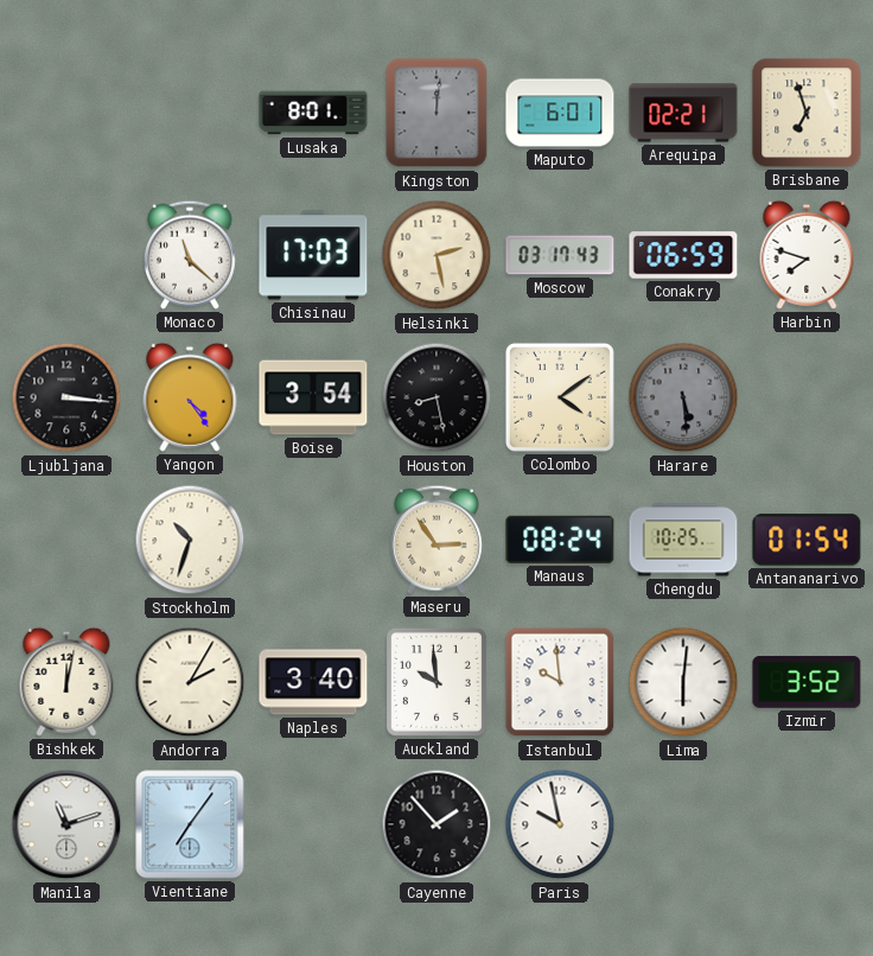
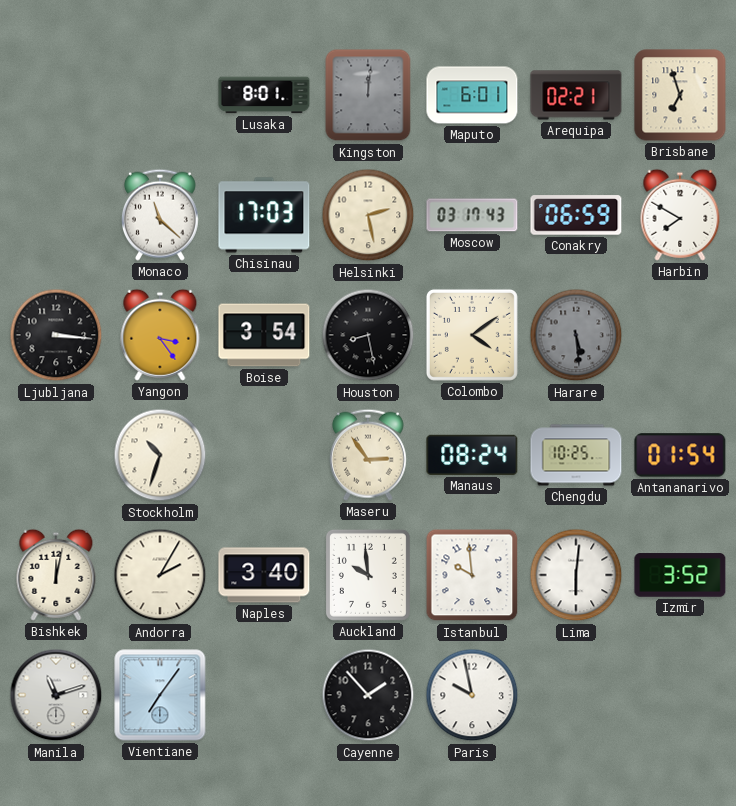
Harbin: 7:48 -> 7:50 (680, 215)
Yangon: 4:24 -> 3:24 (160, 335)
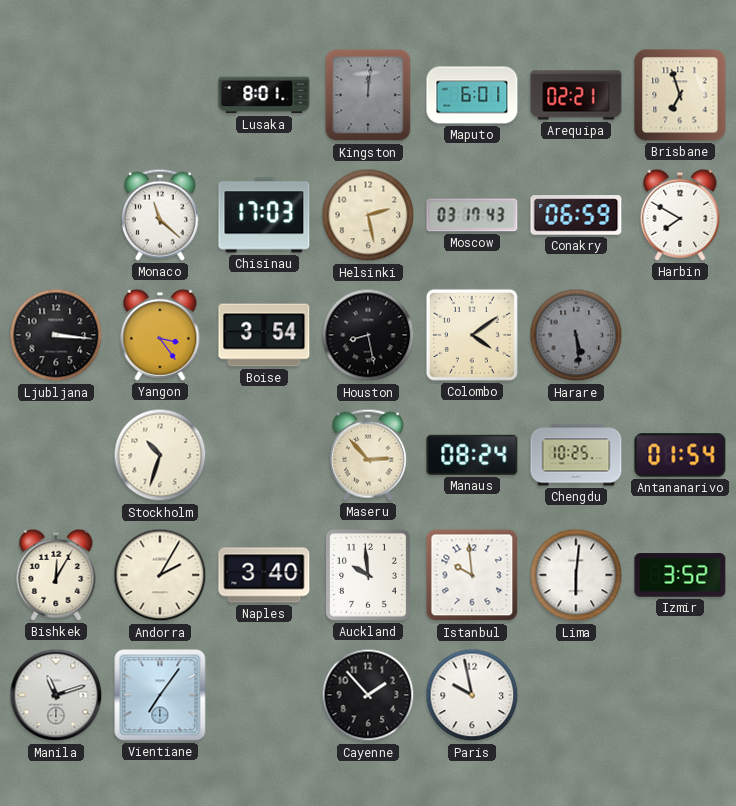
Maseru: 2:54 -> 2:53 (368, 455)
Bishkek: 12:02 -> 12:05 (56, 575)
